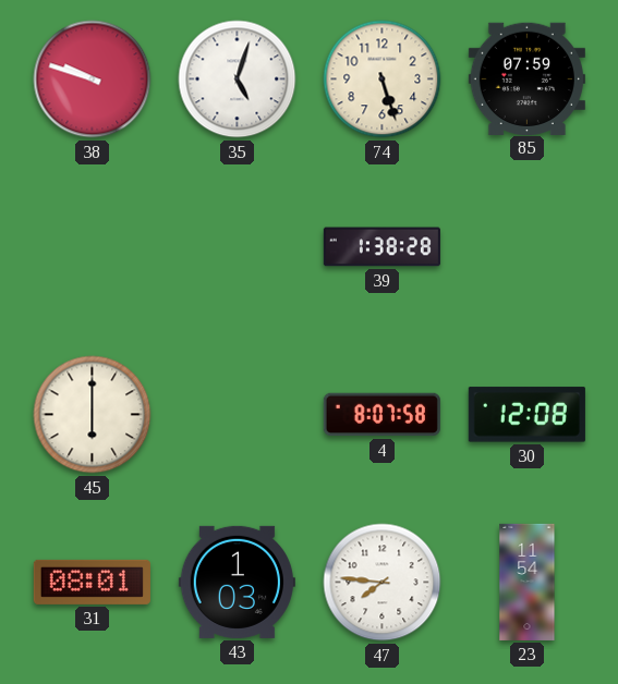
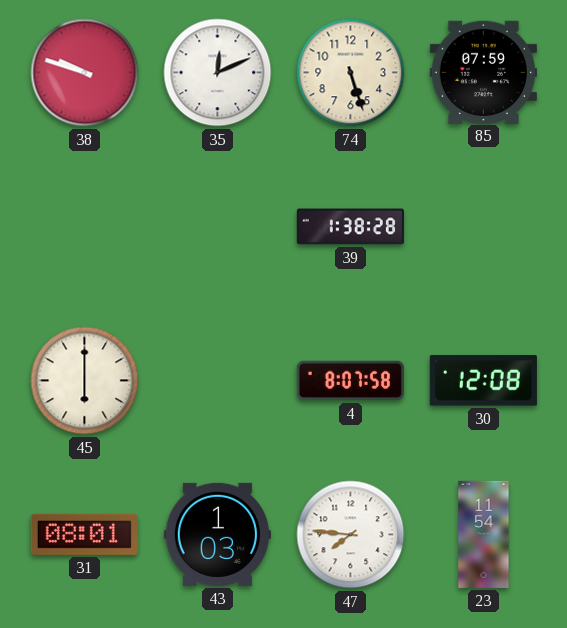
35: 5:03 -> 12:11 (218, 73)
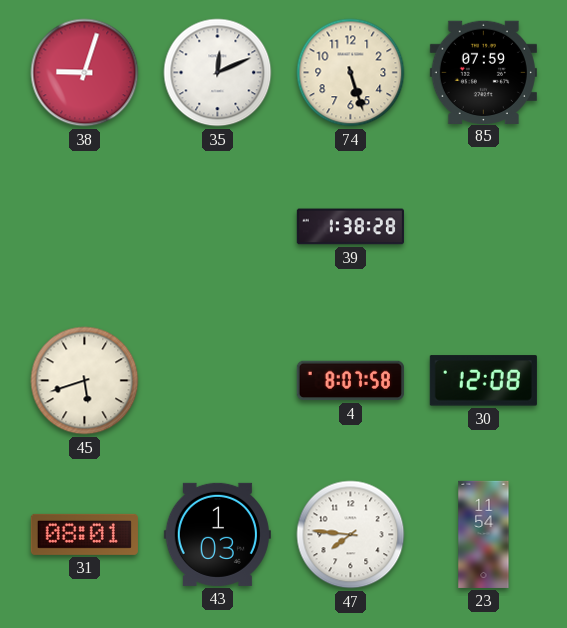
38: 9:48 -> 9:03 (85, 73)
45: 6:00 -> 5:42 (85, 381)
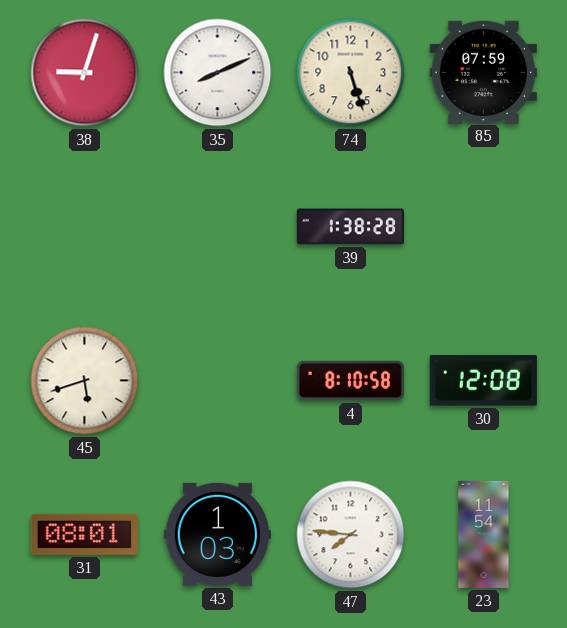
35: 12:11 -> 8:11 (218, 73)
4: 8:07 -> 8:10 (350, 381)
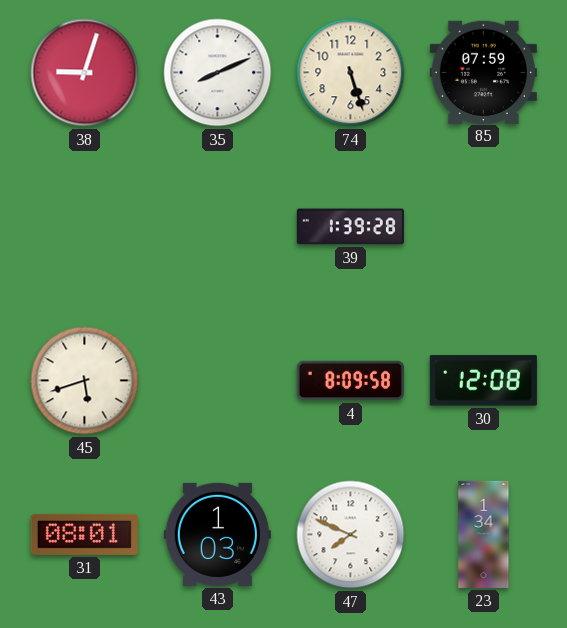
39: 1:38 -> 1:39 (350, 227)
4: 8:10 -> 8:09 (350, 381)
47: 7:46 -> 7:49 (351, 535)
23: 11:54 -> 1:34 (484, 534)
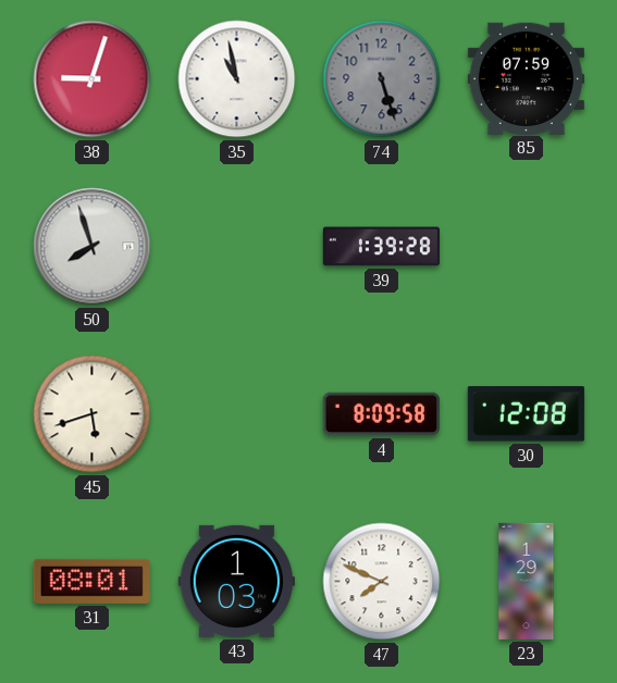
35: 8:11 -> 10:58 (237, 79)
74 dial: cream -> grey (382, 79)
50: none -> 7:57 (92, 247)
23: 1:34 -> 1:29 (527, 581)
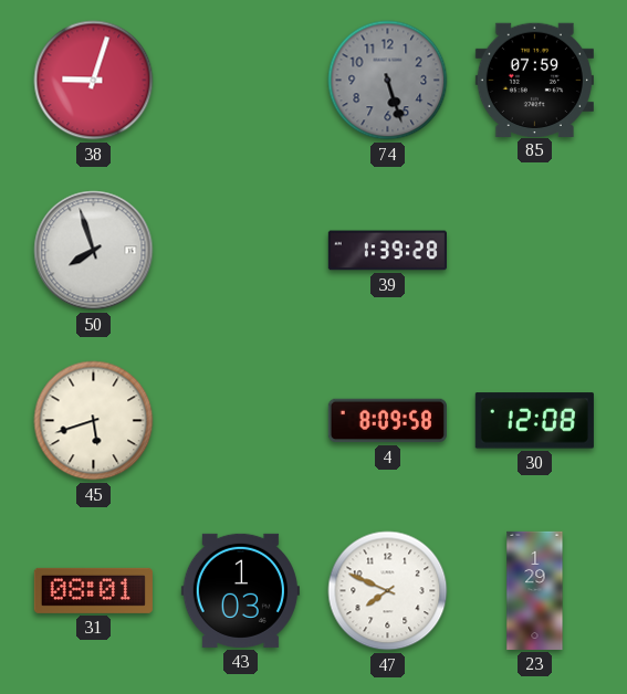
35: 10:58 -> none (237, 79)
